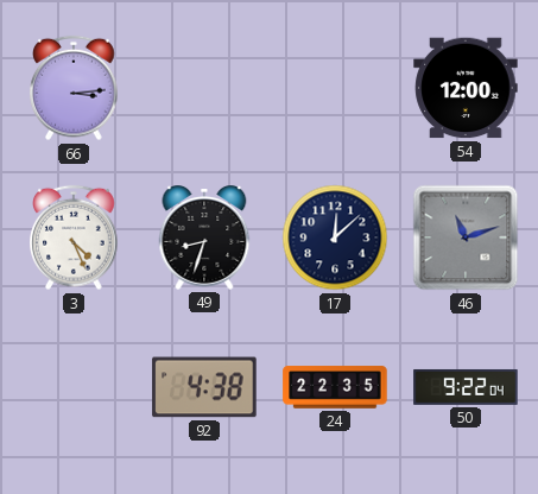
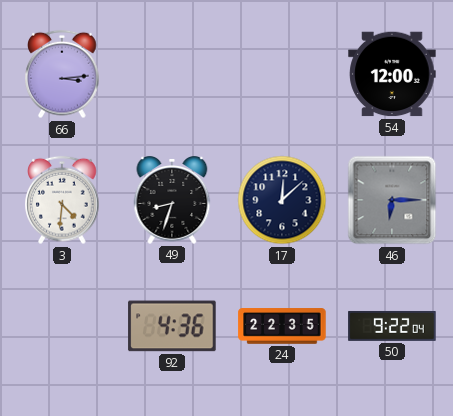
3: 4:26 -> 4:31 (62, 200)
46: 11:12 -> 6:15 (392, 200)
92: 4:38 -> 4:36 (172, 326)
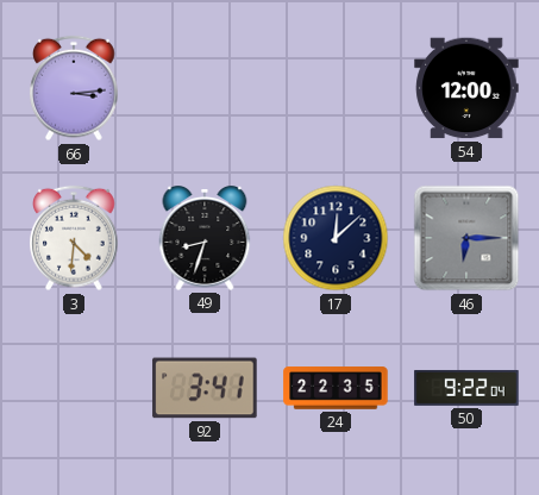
92: 4:36 -> 3:41 (205, 388)
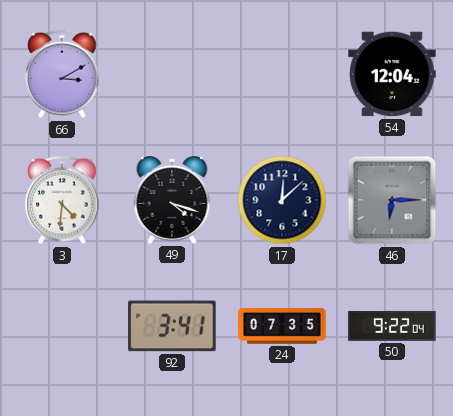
66: 3:14 -> 3:10 (62, 74)
54: 12:00 -> 12:04 (392, 74)
49: 8:33 -> 4:18 (172, 201)
24: 22:35 -> 07:35 (282, 326)
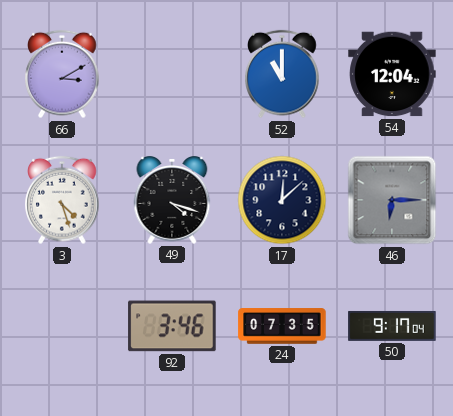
52: none -> 11:00 (282, 74)
3: 4:31 -> 4:27 (62, 200)
92: 3:41 -> 3:46 (172, 326)
50: 9:22 -> 9:17 (392, 326)
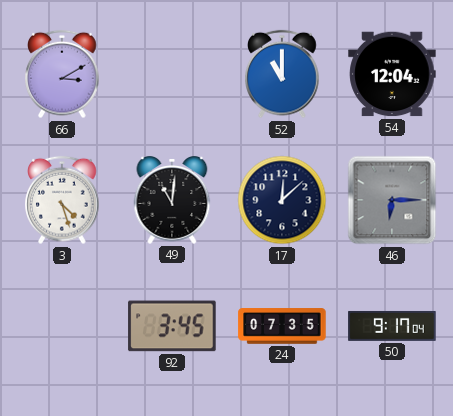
49: 4:18 -> 11:01 (172, 201)
92: 3:46 -> 3:45 (172, 326)
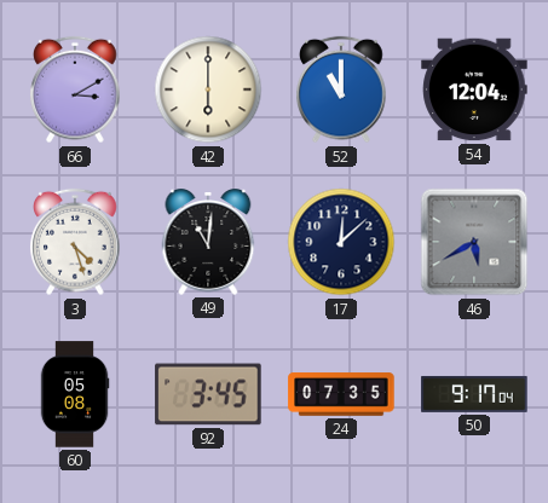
42: none -> 6:00 (208, 89)
46: 6:15 -> 5:40 (474, 242)
60: none -> 05:08 (75, 394)
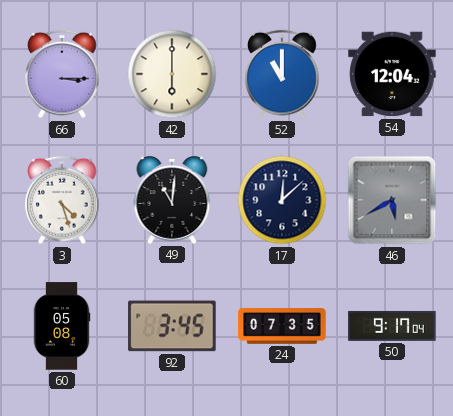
66: 3:10 -> 3:15 (62, 74)
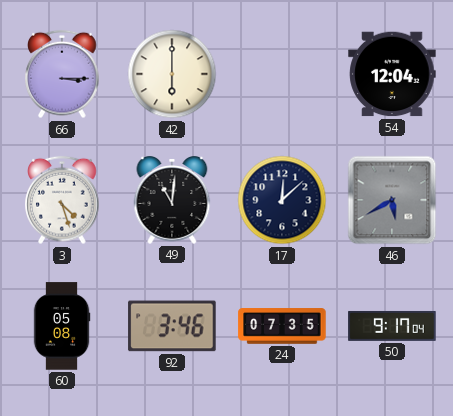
52: 11:00 -> none (282, 74)
92: 3:45 -> 3:46 (172, 326)
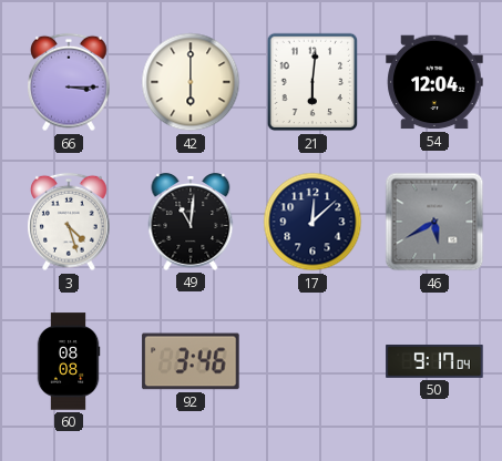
21: none -> 6:01 (313, 82)
60: 05:08 -> 08:08 (69, 361)
24: 07:35 -> none (282, 326)
